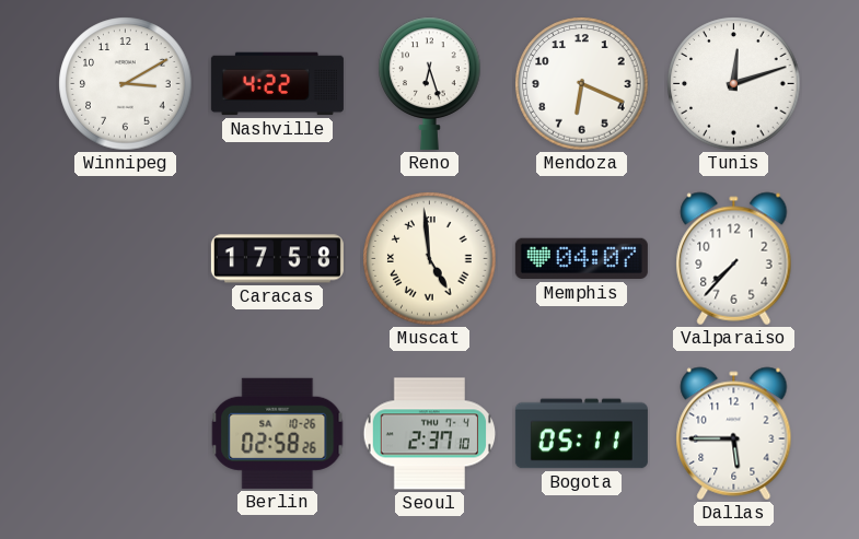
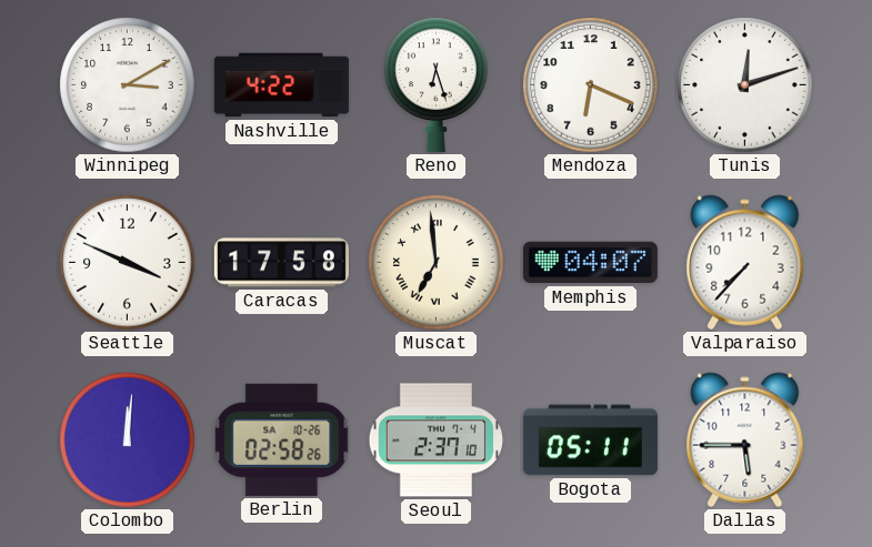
Seattle: none -> 3:49 (128, 263)
Muscat: 4:59 -> 6:59 (437, 263)
Colombo: none -> 12:01 (128, 440)
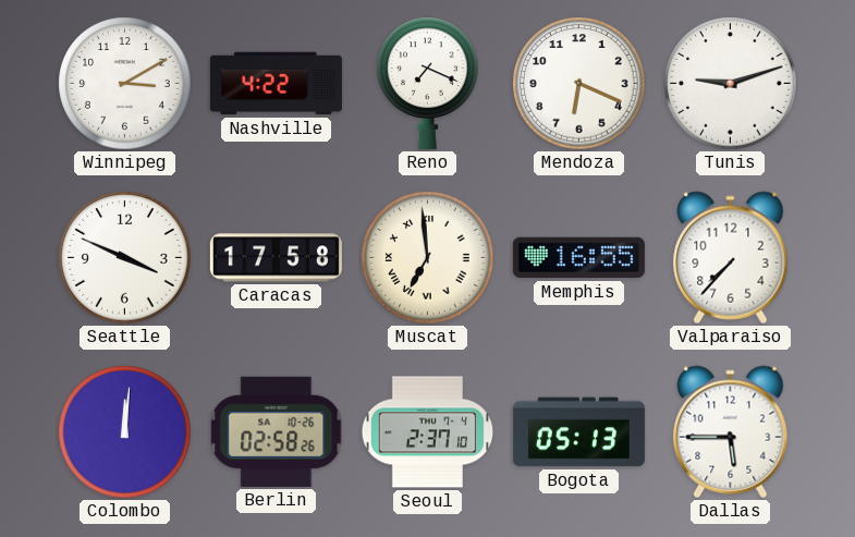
Reno: 6:27 -> 7:19 (428, 83)
Tunis: 12:12 -> 9:12 (731, 84)
Memphis: 04:07 -> 16:55 (578, 258)
Bogota: 05:11 -> 05:13 (578, 432)
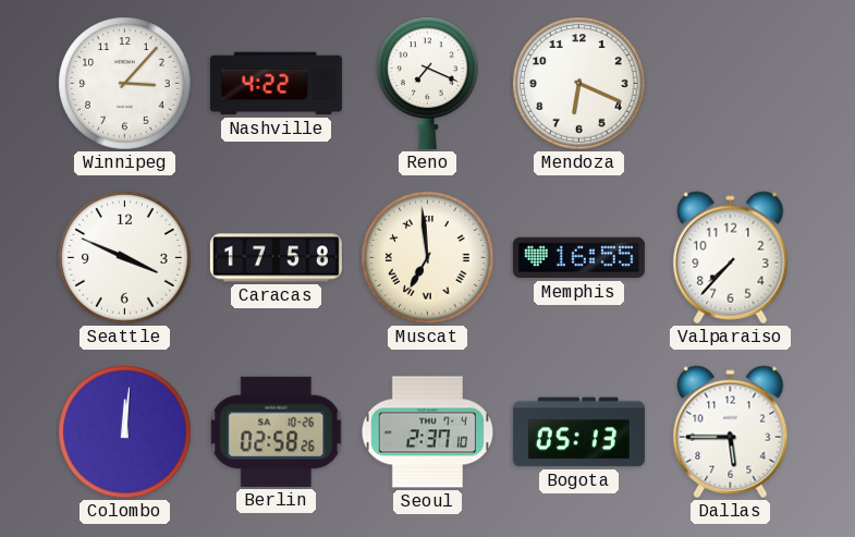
Winnipeg: 3:10 -> 3:07 (125, 84)
Tunis: 9:12 -> none (731, 84)
